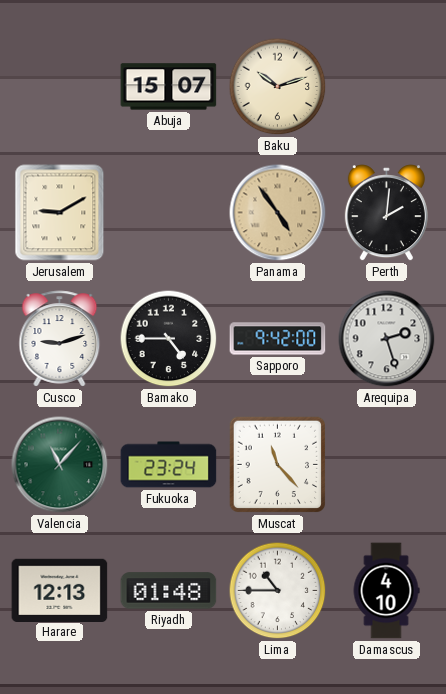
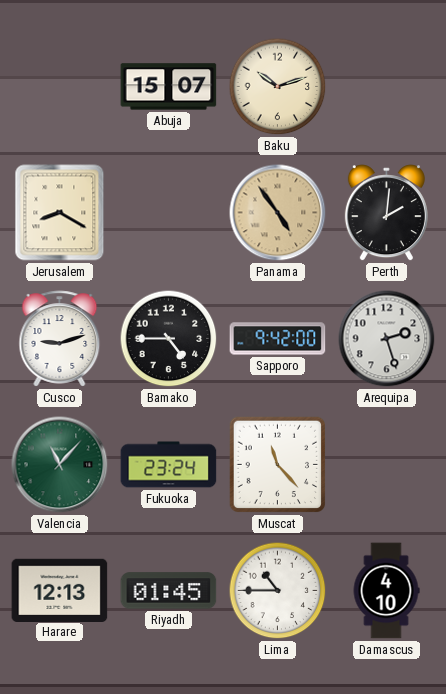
Jerusalem: 9:10 -> 8:20 (60, 213)
Riyadh: 01:48 -> 01:45 (169, 591)
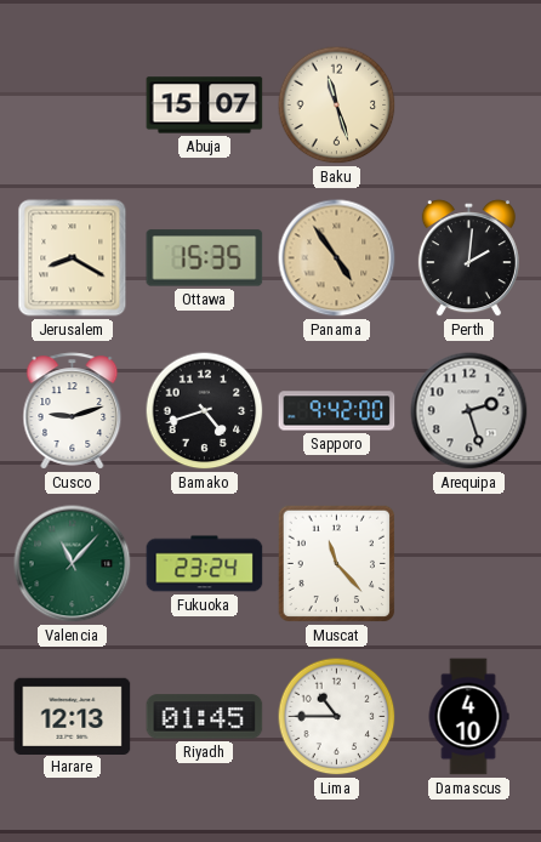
Baku: 10:12 -> 11:27 (337, 106)
Ottawa: none -> 15:35 (205, 258)
Bamako: 4:45 -> 4:42 (205, 411)
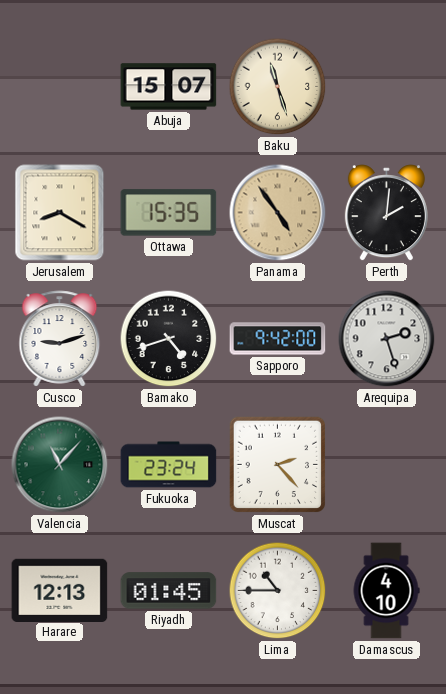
Muscat: 11:23 -> 2:23 (278, 465)
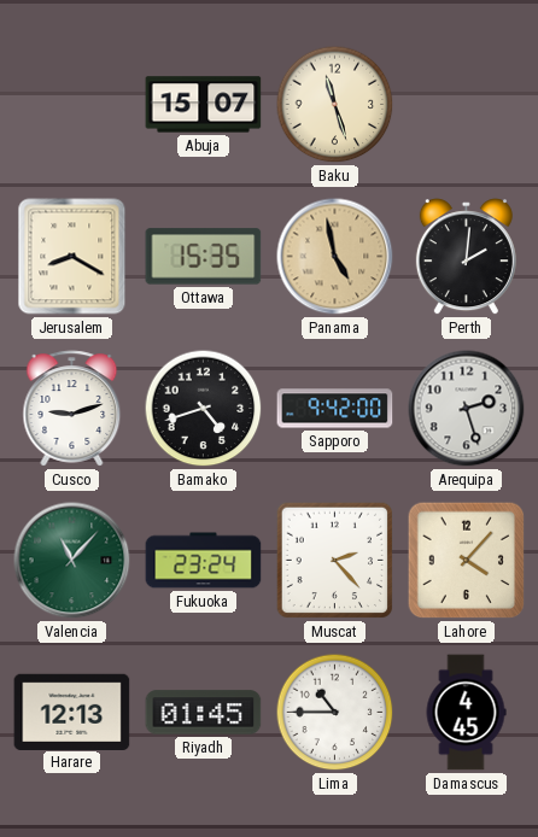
Panama: 4:54 -> 4:58 (335, 257)
Lahore: none -> 4:07 (467, 561)
Damascus: 4:10 -> 4:45 (466, 713)
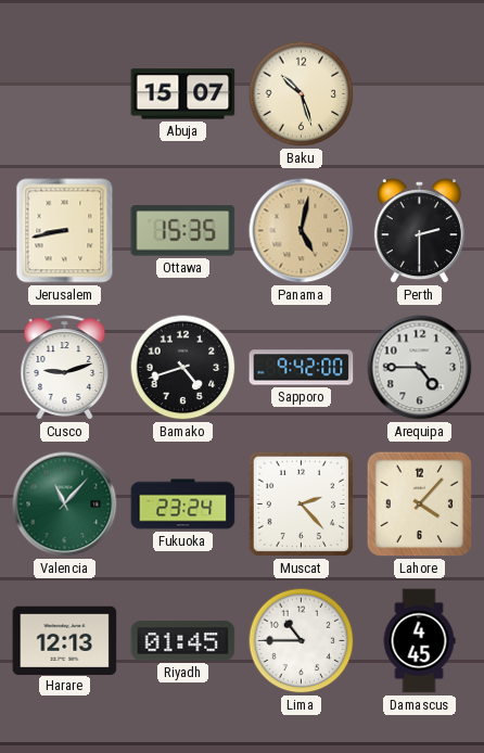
Baku: 11:27 -> 10:27 (302, 94)
Jerusalem: 8:20 -> 8:43 (65, 231)
Panama: 4:58 -> 5:02 (302, 231)
Perth: 2:01 -> 2:30 (419, 231)
Arequipa: 2:27 -> 4:45 (420, 368)
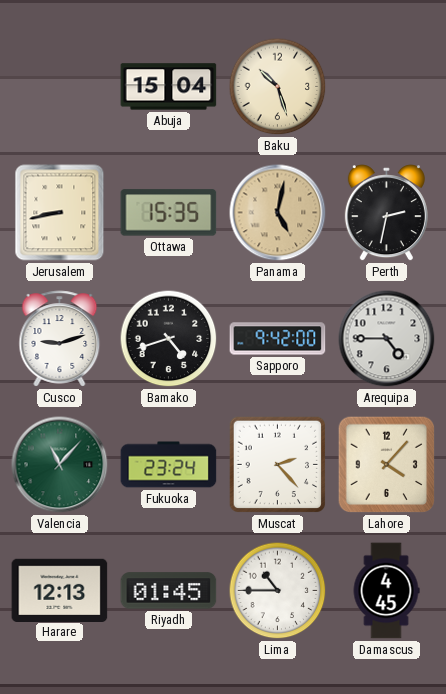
Abuja: 15:07 -> 15:04 (169, 87)
Perth: 2:30 -> 2:32 (386, 213)
